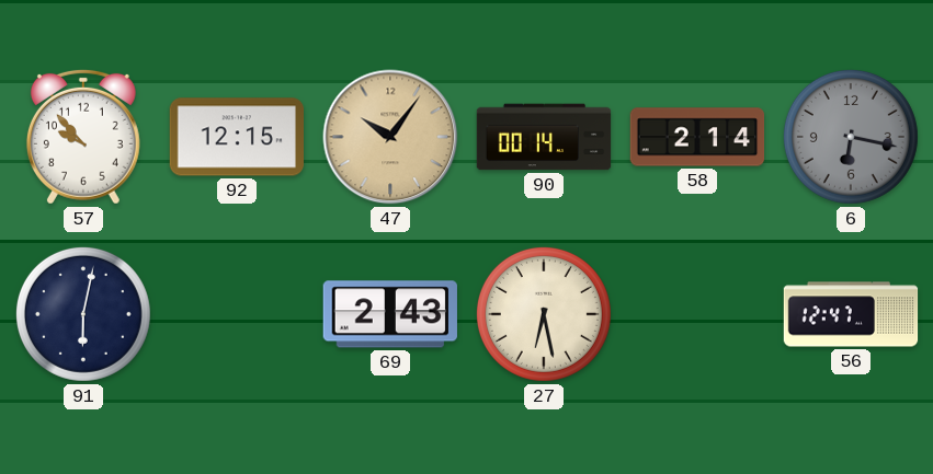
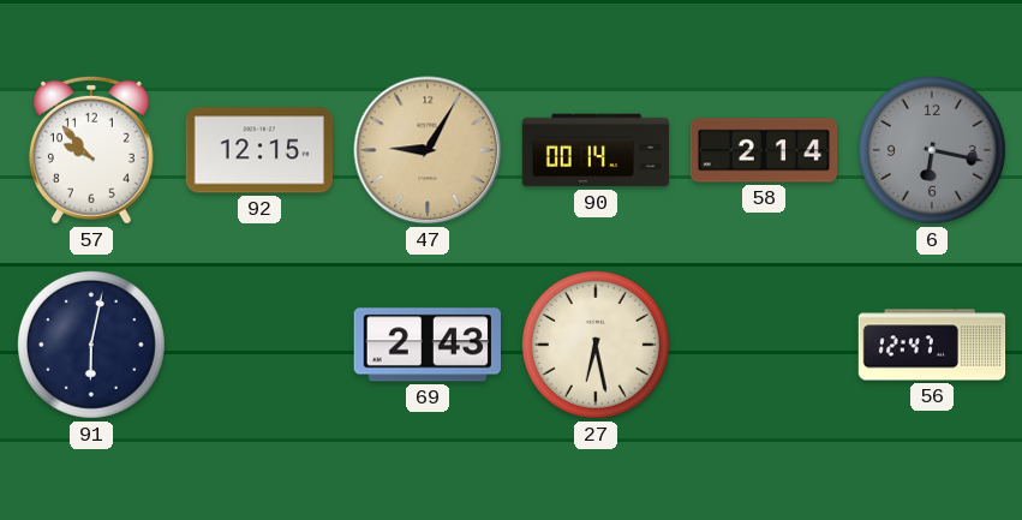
47: 10:06 -> 9:05 (428, 150)
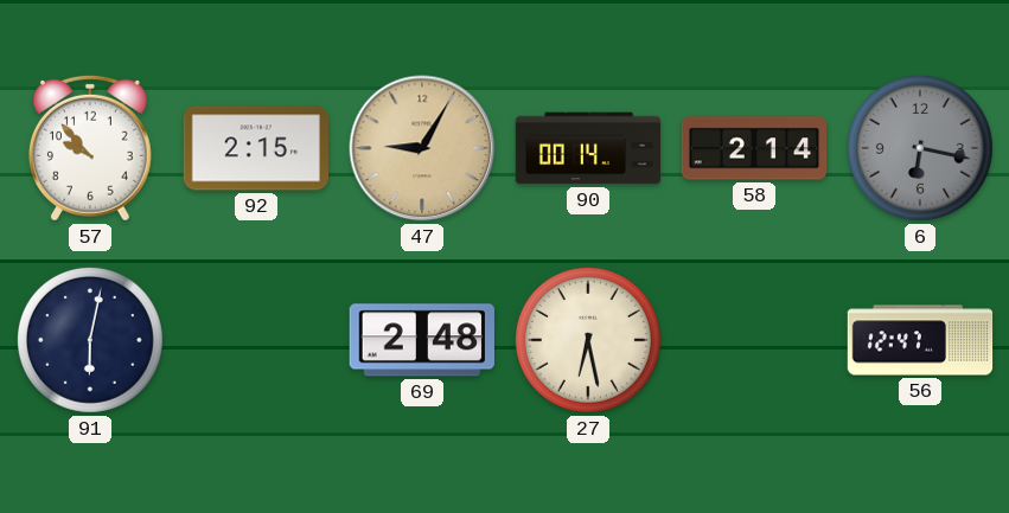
92: 12:15 -> 2:15 (255, 148)
69: 2:43 -> 2:48 (422, 340)
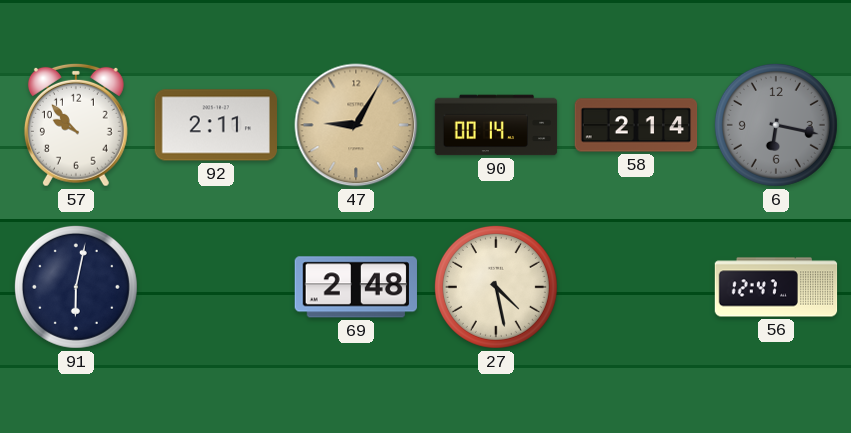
92: 2:15 -> 2:11 (215, 125)
27: 6:28 -> 4:28 (496, 287)
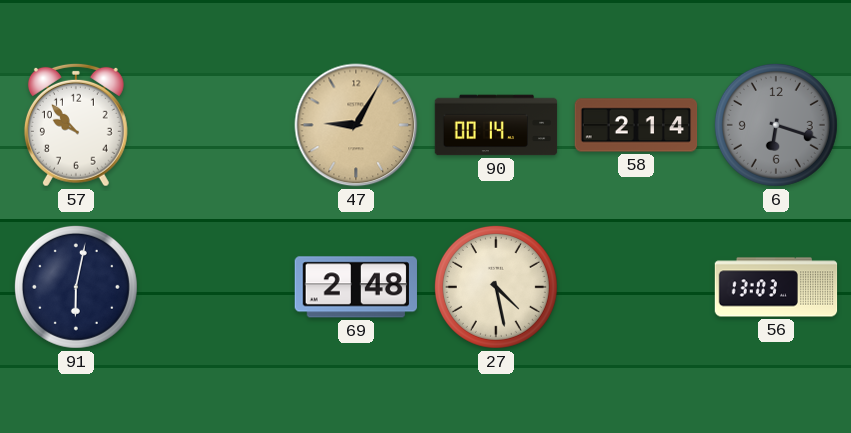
92: 2:11 -> none (215, 125)
6: 6:17 -> 6:18 (776, 125)
56: 12:47 -> 13:03 (776, 287)
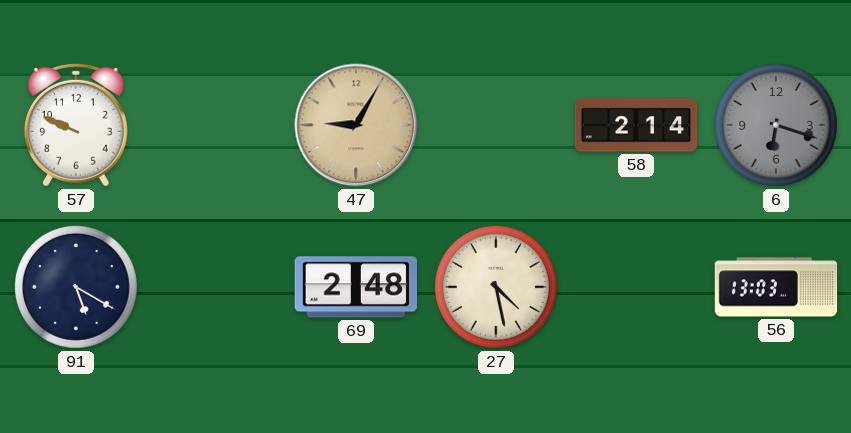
57: 9:53 -> 9:49 (76, 125)
90: 00:14 -> none (496, 125)
91: 6:02 -> 5:20 (76, 287)
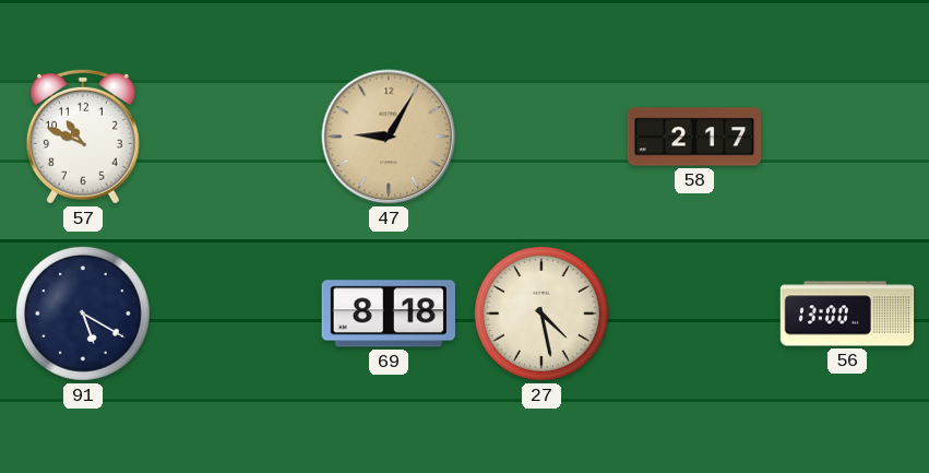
57: 9:49 -> 10:49 (83, 137)
58: 2:14 -> 2:17 (694, 137)
6: 6:18 -> none (776, 125)
69: 2:48 -> 8:18 (389, 314)
56: 13:03 -> 13:00 (847, 314)
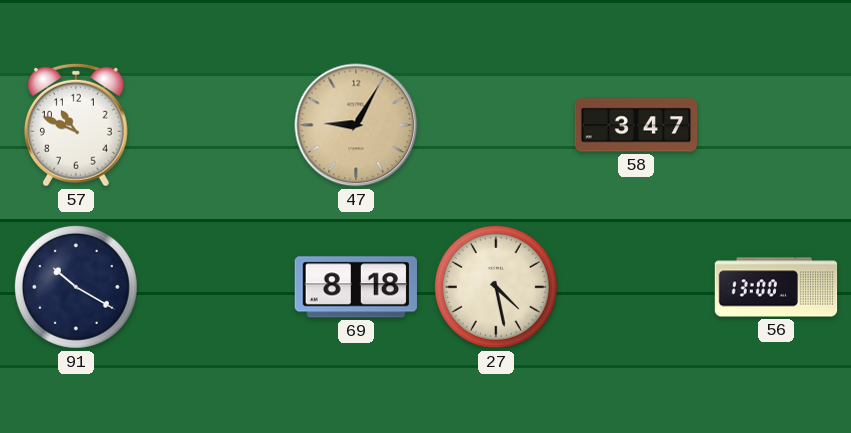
58: 2:17 -> 3:47 (636, 125)
91: 5:20 -> 10:20 (76, 287)
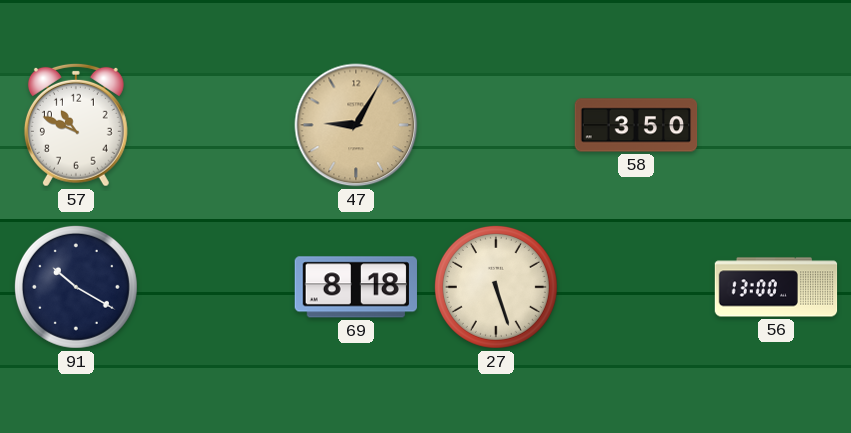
58: 3:47 -> 3:50 (636, 125)
27: 4:28 -> 5:27 (496, 287)
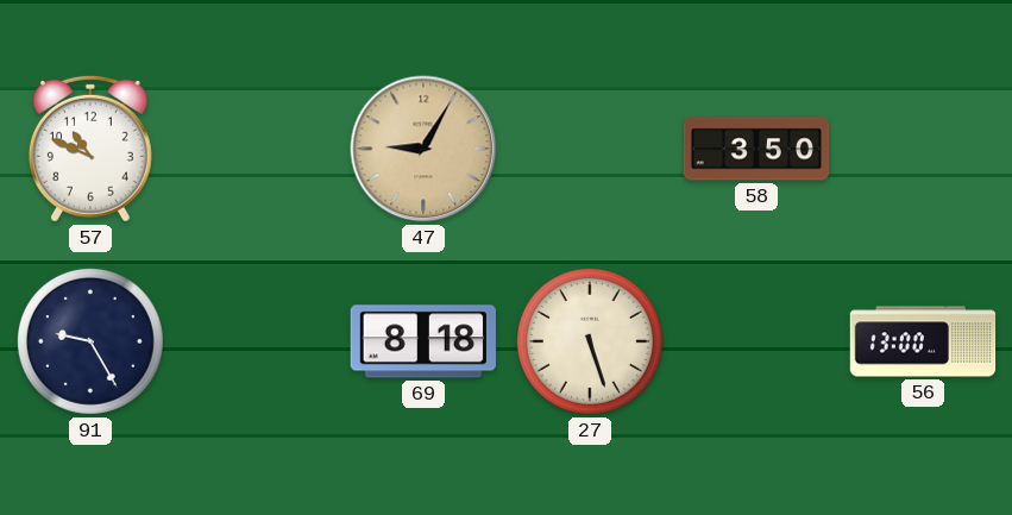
91: 10:20 -> 9:25 (90, 341)
